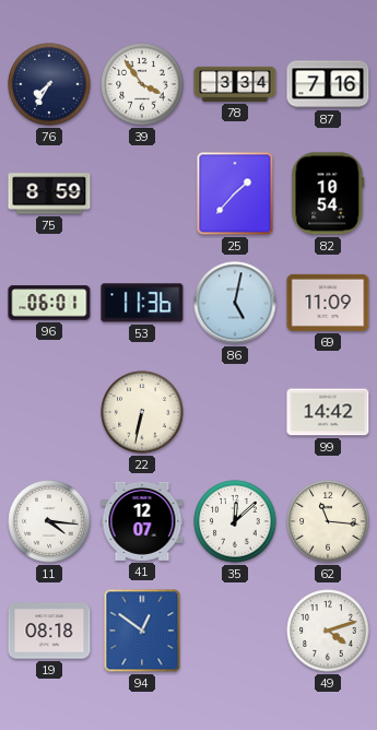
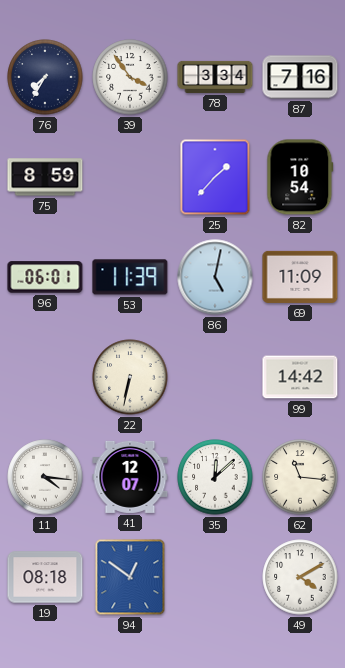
53: 11:36 -> 11:39 (130, 277)
49: 4:12 -> 4:10 (300, 577)
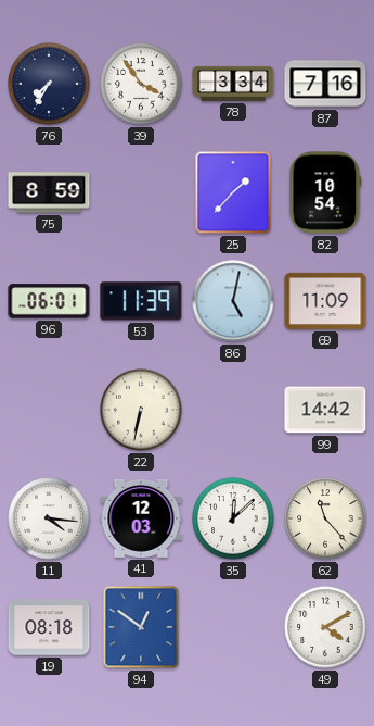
41: 12:07 -> 12:03 (141, 518)
62: 11:16 -> 11:23 (325, 518)
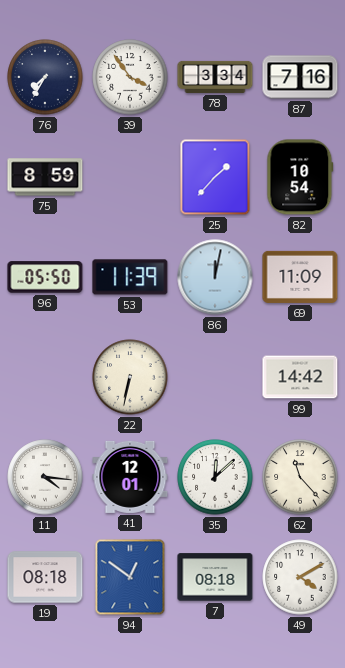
96: 06:01 -> 05:50 (45, 277)
86: 5:02 -> 12:02 (215, 277)
41: 12:03 -> 12:01 (130, 477)
7: none -> 08:18 (215, 577)
